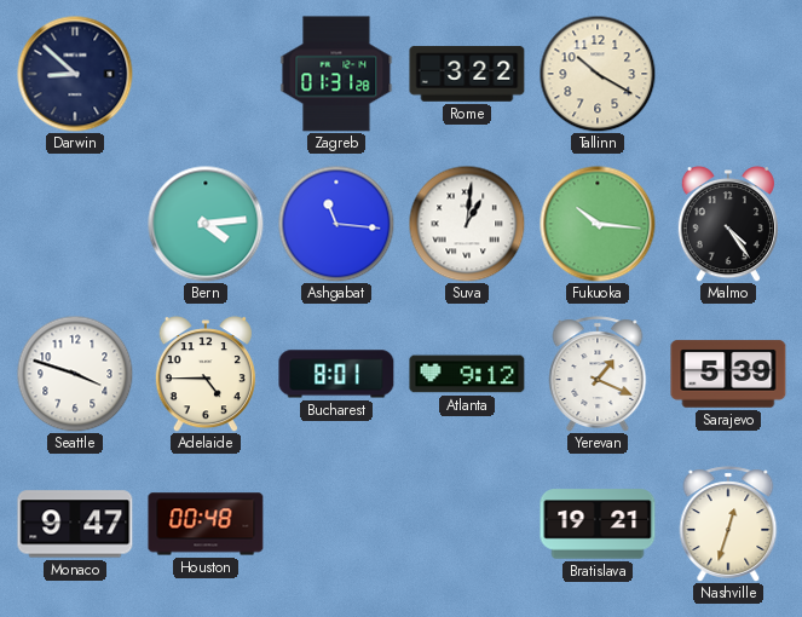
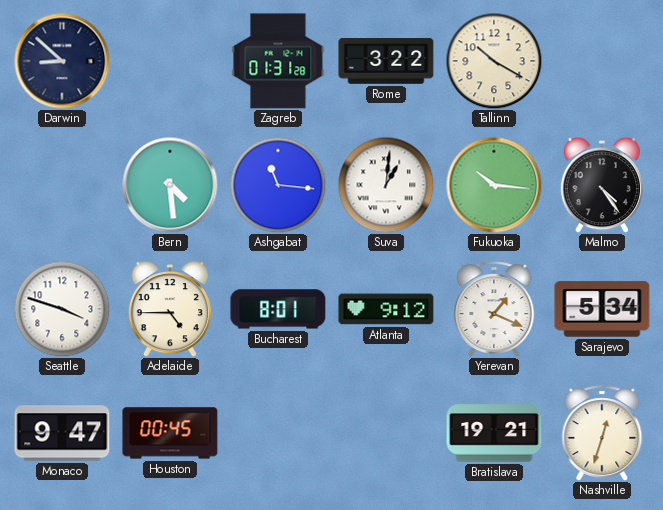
Bern: 4:14 -> 4:29 (170, 185)
Sarajevo: 5:39 -> 5:34 (602, 309)
Houston: 00:48 -> 00:45 (170, 433)
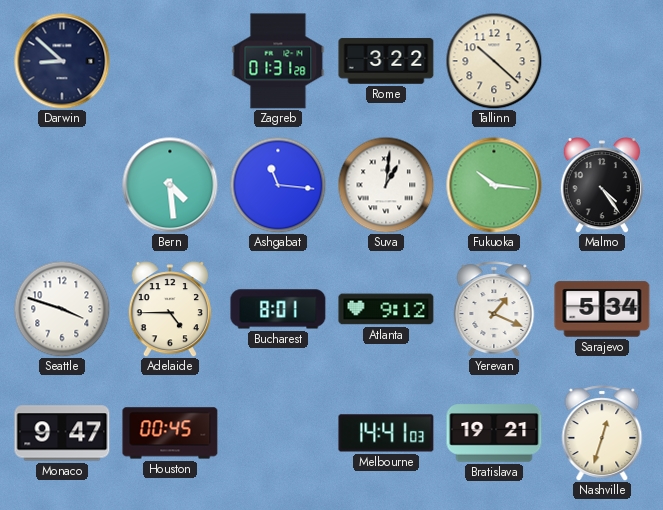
Tallinn: 10:20 -> 10:22 (494, 61)
Melbourne: none -> 14:41 (386, 433)
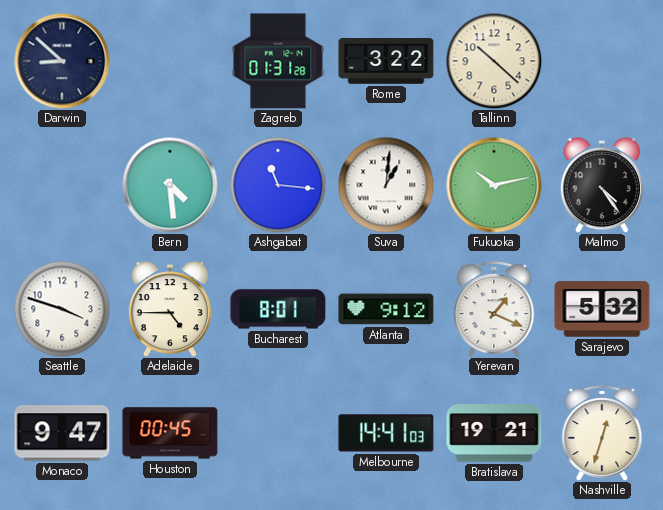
Fukuoka: 10:16 -> 10:13 (494, 185)
Sarajevo: 5:34 -> 5:32 (602, 309)
